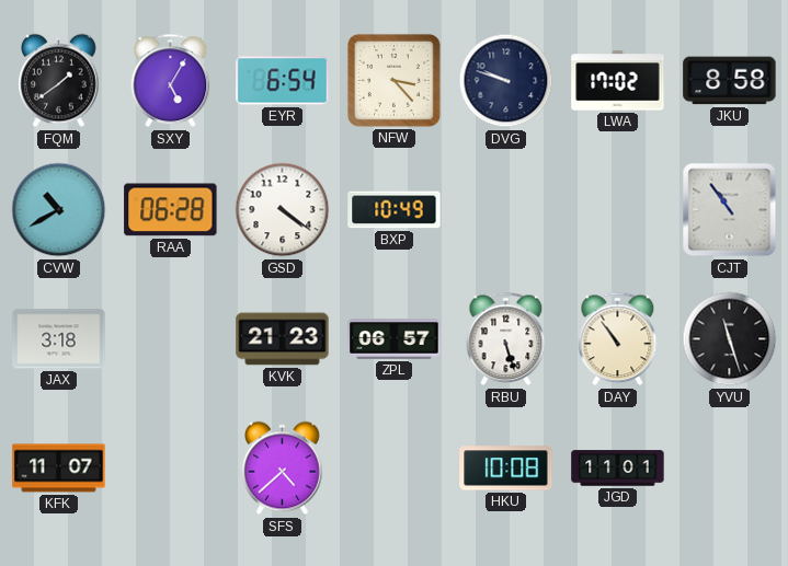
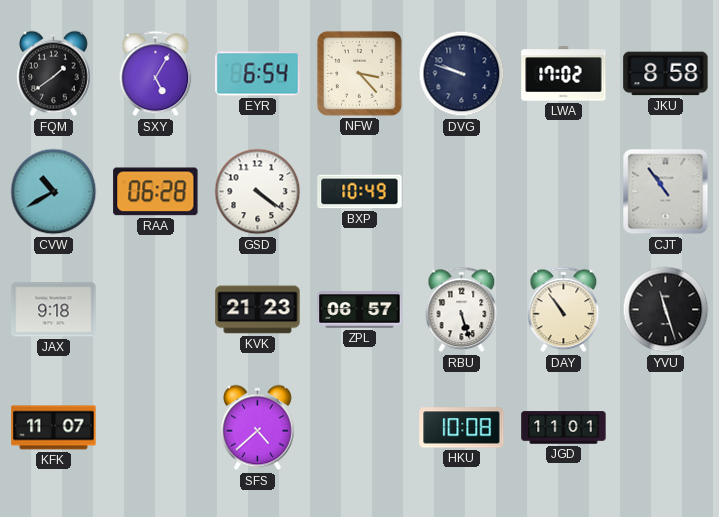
JAX: 3:18 -> 9:18 (54, 310)
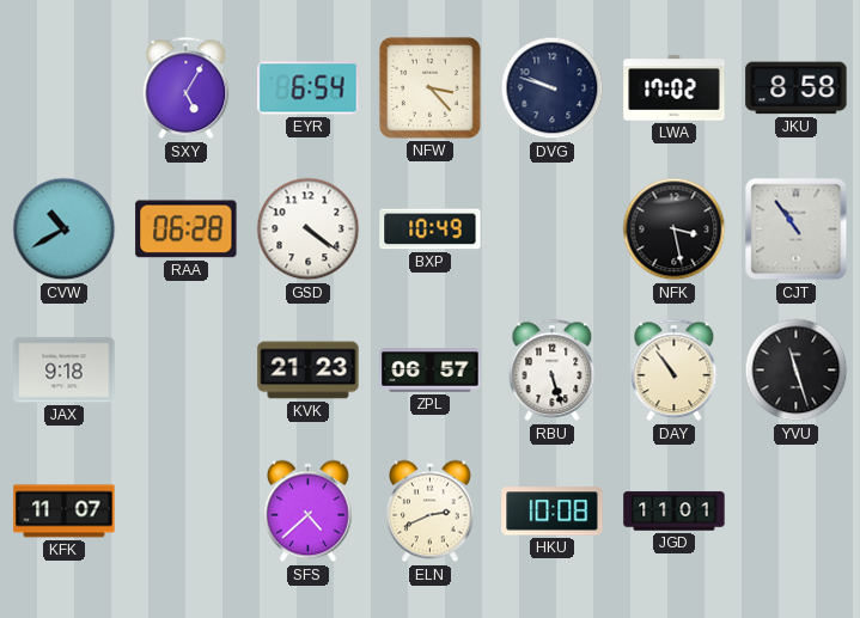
FQM: 1:39 -> none (54, 74)
NFK: none -> 3:28 (675, 230)
ELN: none -> 2:41 (431, 512)
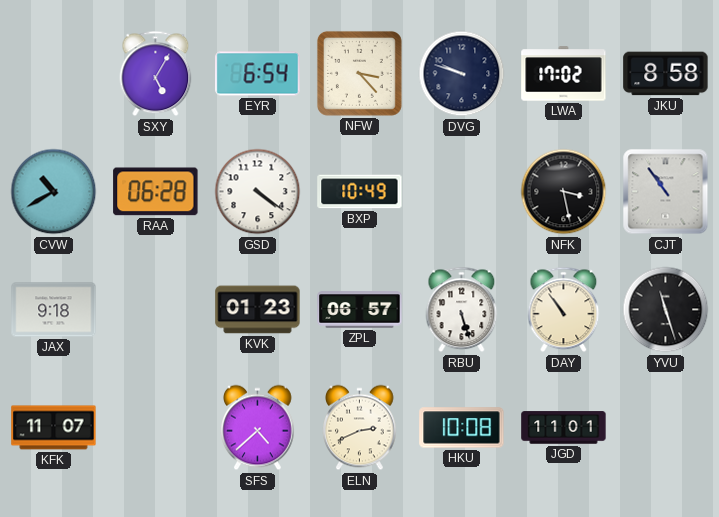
KVK: 21:23 -> 01:23 (258, 310)
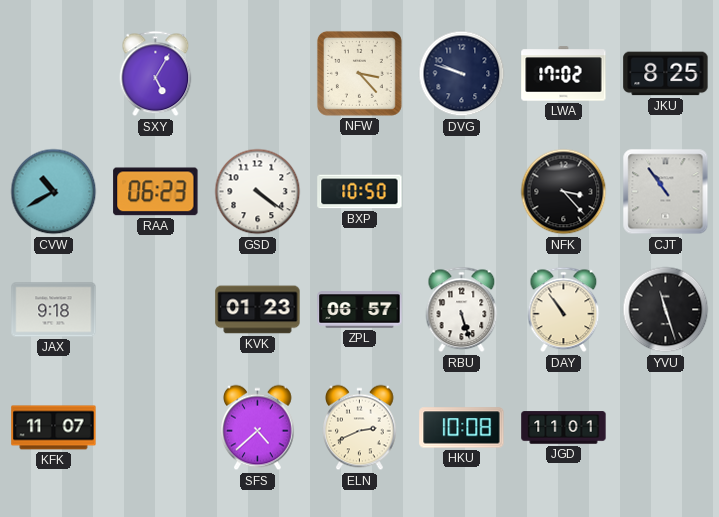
EYR: 6:54 -> none (258, 74)
JKU: 8:58 -> 8:25 (666, 74)
RAA: 06:28 -> 06:23 (156, 192)
BXP: 10:49 -> 10:50 (360, 192)
NFK: 3:28 -> 3:23 (564, 192)
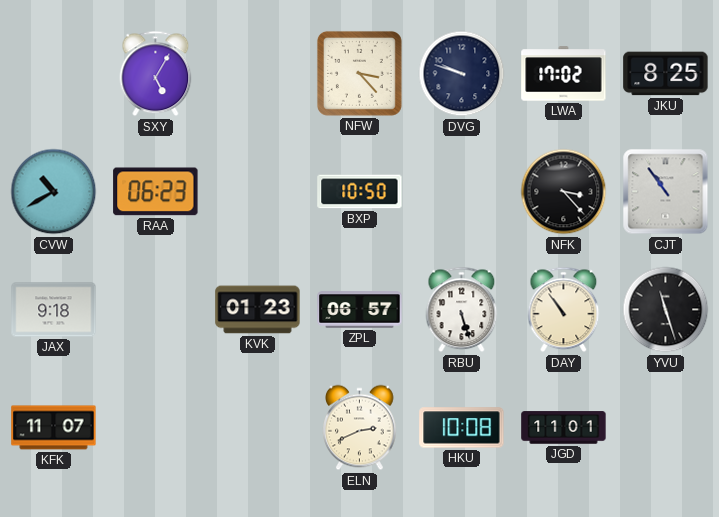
GSD: 4:21 -> none (258, 192)
SFS: 4:38 -> none (258, 428)
